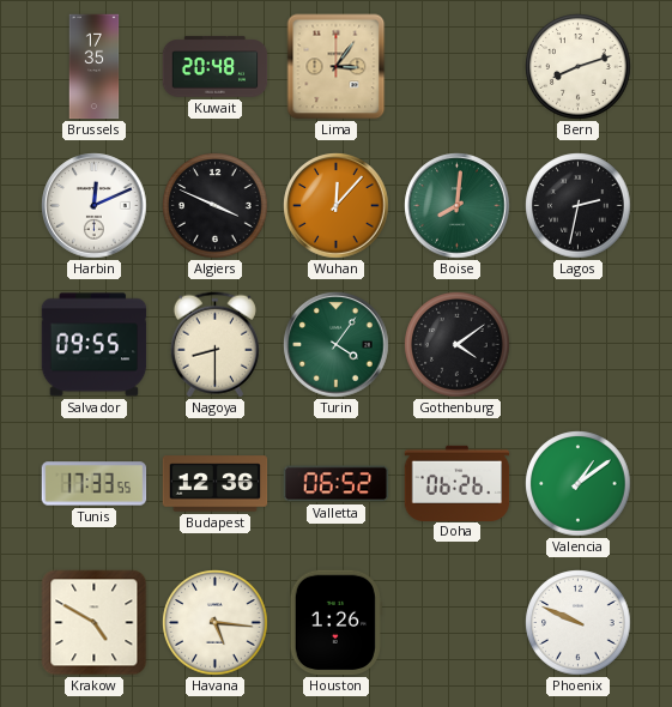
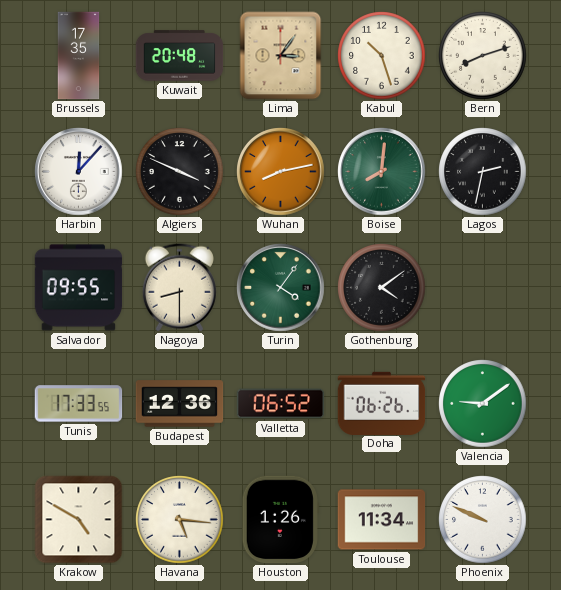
Kabul: none -> 10:27 (382, 56)
Harbin: 12:11 -> 12:07 (79, 172)
Wuhan: 12:07 -> 8:13 (281, 172)
Valencia: 1:09 -> 9:09 (483, 404)
Toulouse: none -> 11:34 (382, 520)
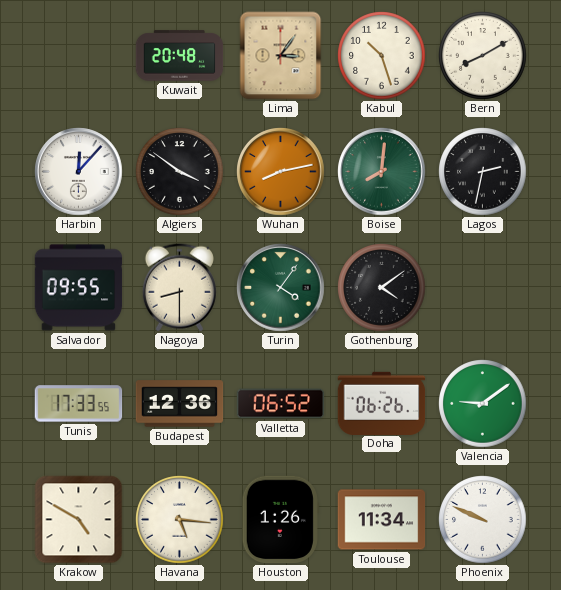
Brussels: 17:35 -> none (79, 56)
Bern: 8:12 -> 8:10 (483, 56)
Algiers: 3:49 -> 3:51 (180, 172)
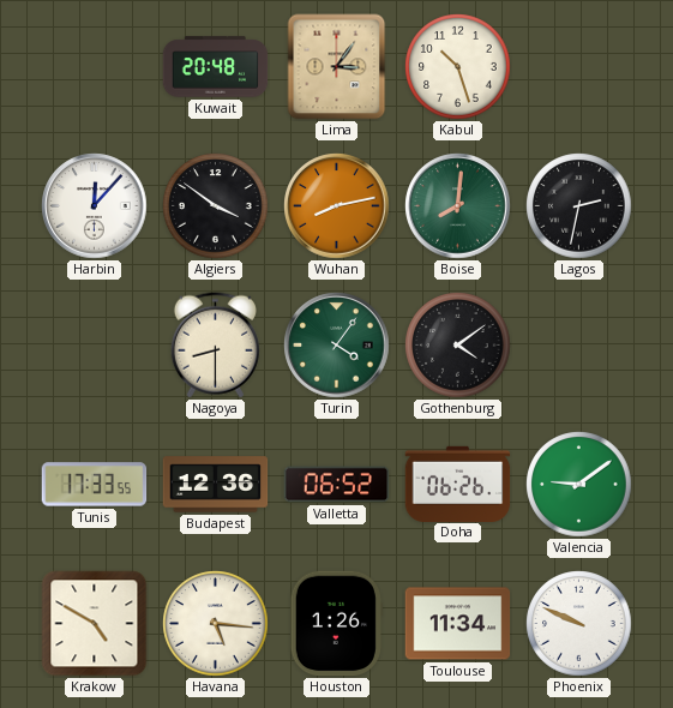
Bern: 8:10 -> none (483, 56)
Salvador: 09:55 -> none (79, 288)
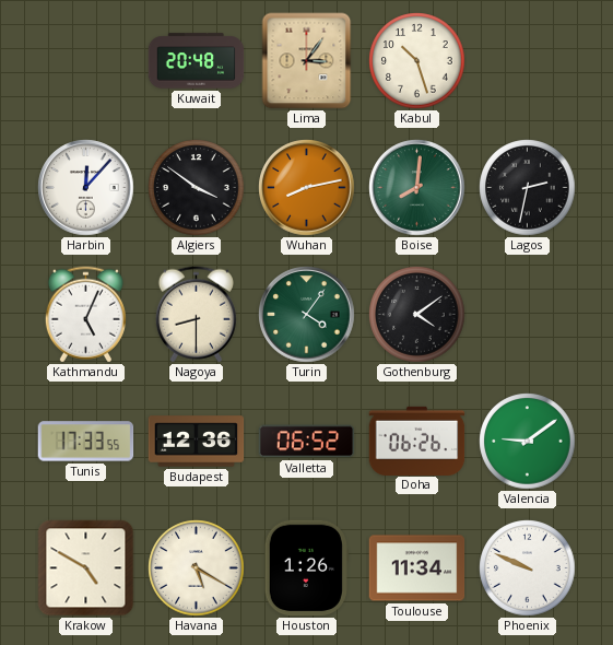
Kathmandu: none -> 5:04 (85, 315)
Havana: 5:16 -> 5:20 (197, 568)
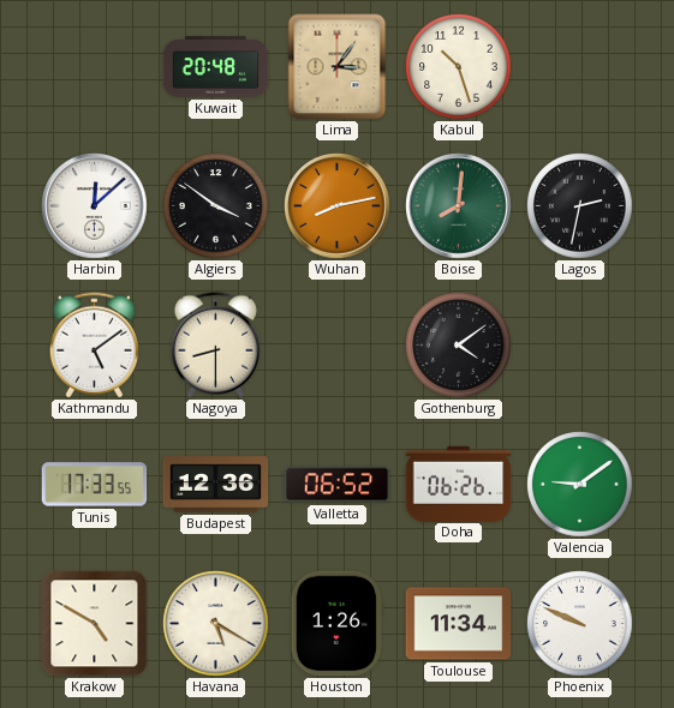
Harbin: 12:07 -> 12:08 (95, 206)
Kathmandu: 5:04 -> 5:09 (94, 346)
Turin: 4:06 -> none (307, 315)
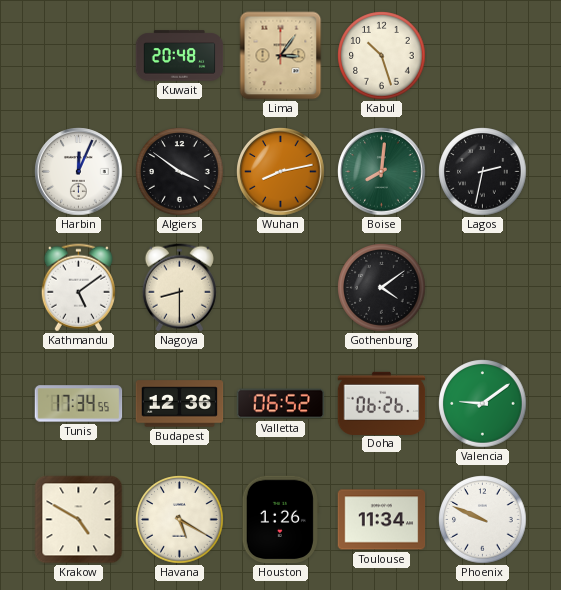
Harbin: 12:08 -> 12:04 (79, 172)
Tunis: 17:33 -> 17:34 (79, 404)
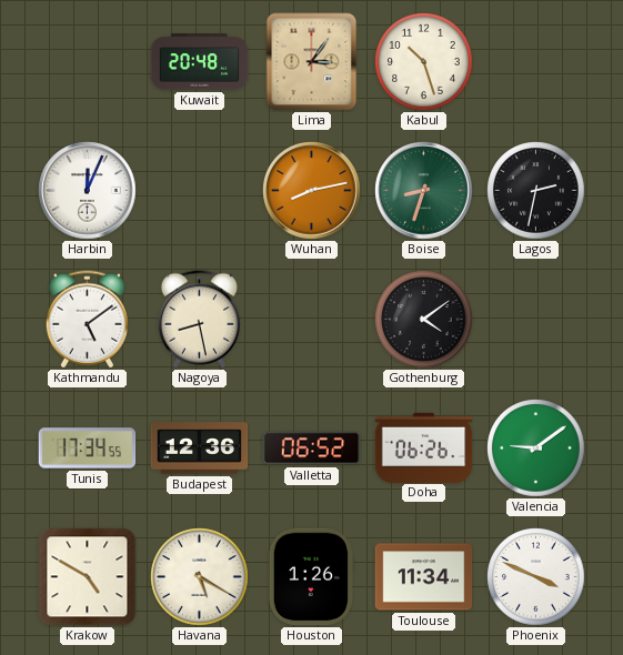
Algiers: 3:51 -> none (180, 172)
Boise: 8:01 -> 8:33 (424, 191)
Nagoya: 8:30 -> 8:28 (199, 320)
Phoenix: 9:49 -> 3:49 (536, 577)
